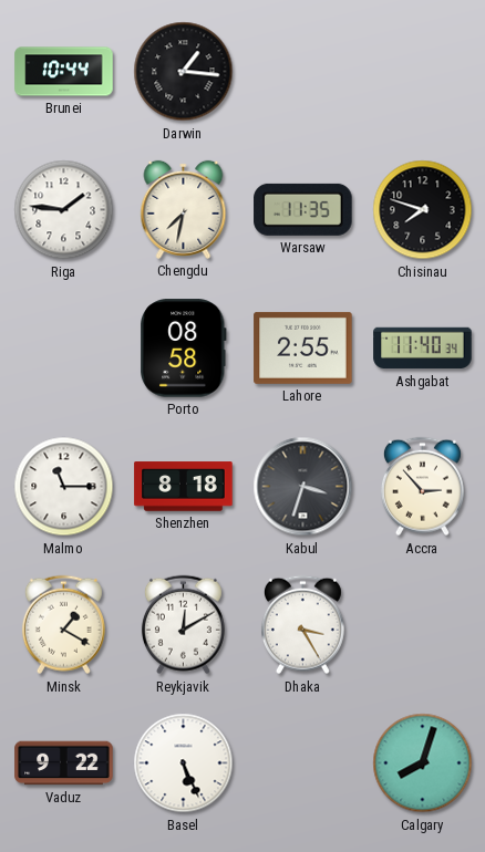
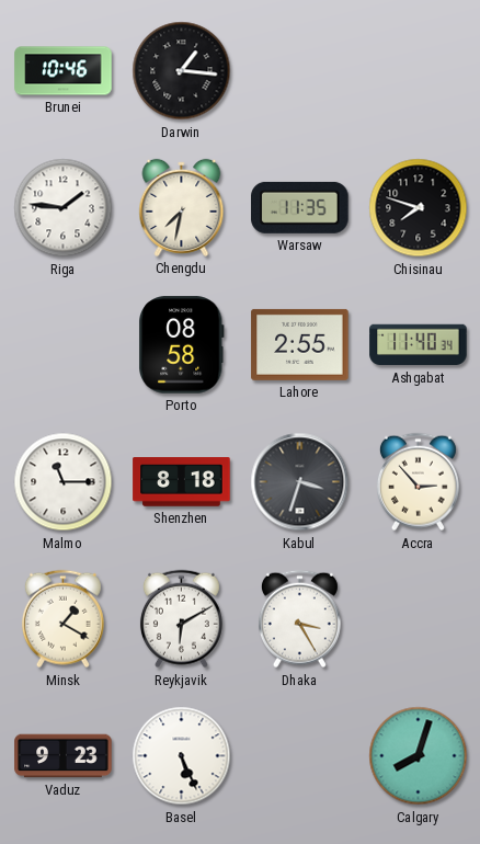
Brunei: 10:44 -> 10:46 (64, 71)
Reykjavik: 12:10 -> 6:10 (181, 619)
Vaduz: 9:22 -> 9:23 (64, 756)
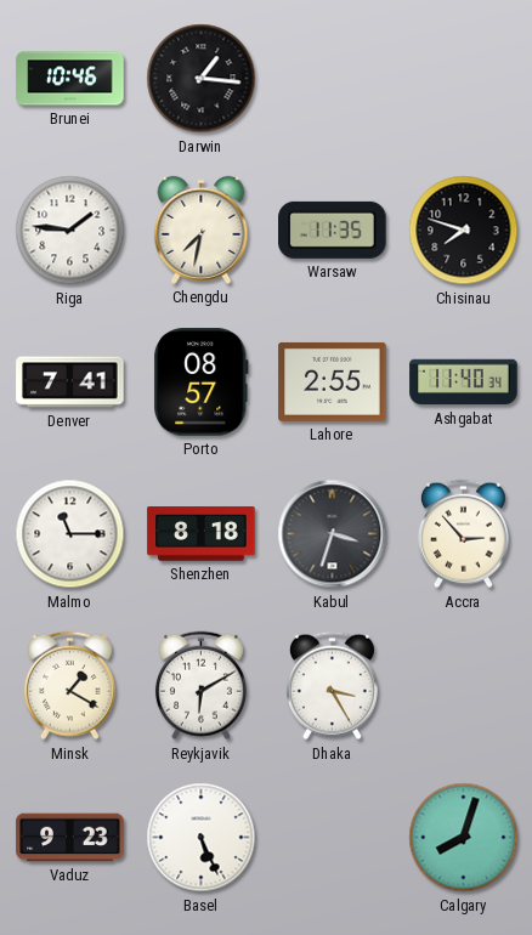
Denver: none -> 7:41 (70, 382)
Porto: 08:58 -> 08:57 (202, 382)
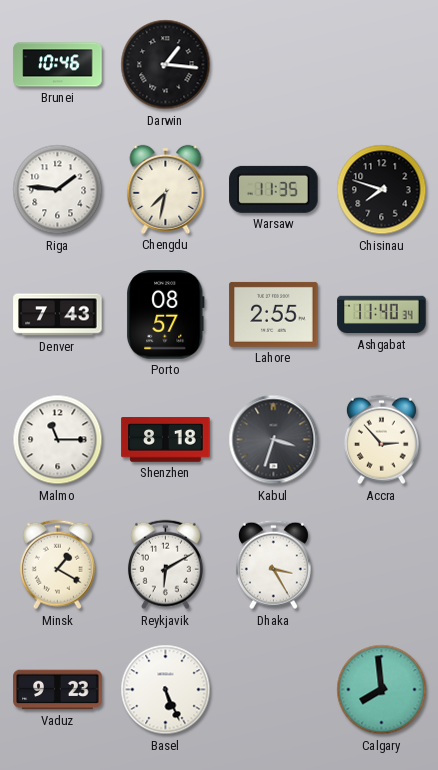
Denver: 7:41 -> 7:43 (58, 315)
Calgary: 8:03 -> 7:59 (382, 690)
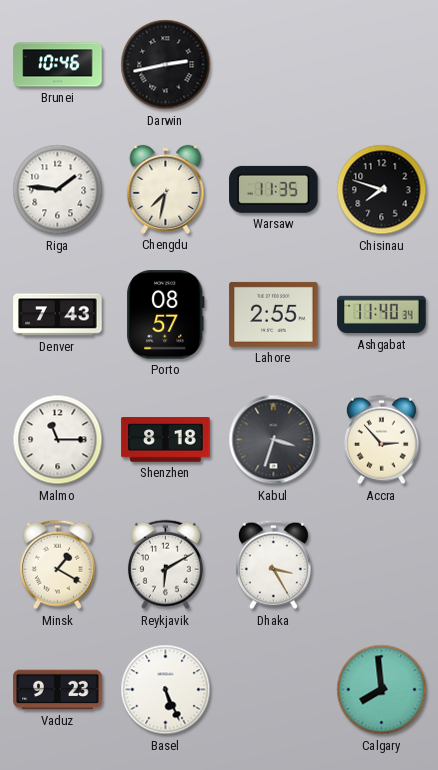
Darwin: 1:16 -> 2:43 (166, 65)
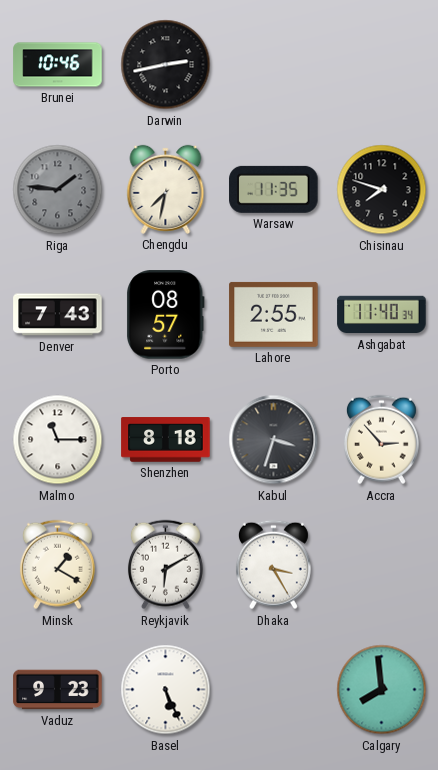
Riga dial: white -> grey (58, 190)
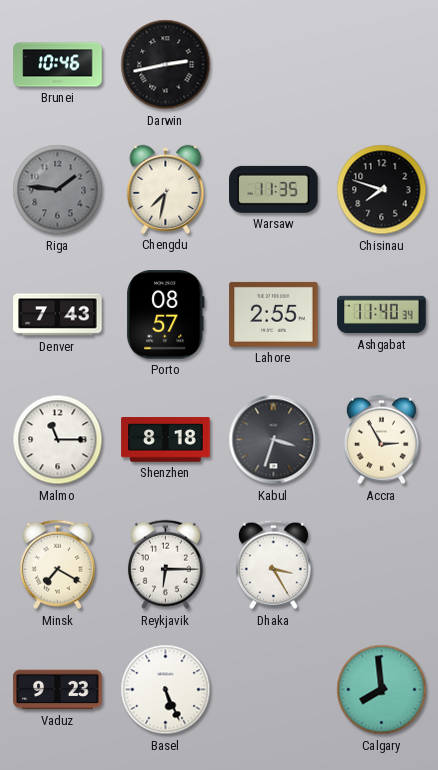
Accra: 2:53 -> 2:55 (381, 440)
Minsk: 1:20 -> 7:20 (57, 565)
Reykjavik: 6:10 -> 6:15 (165, 565)
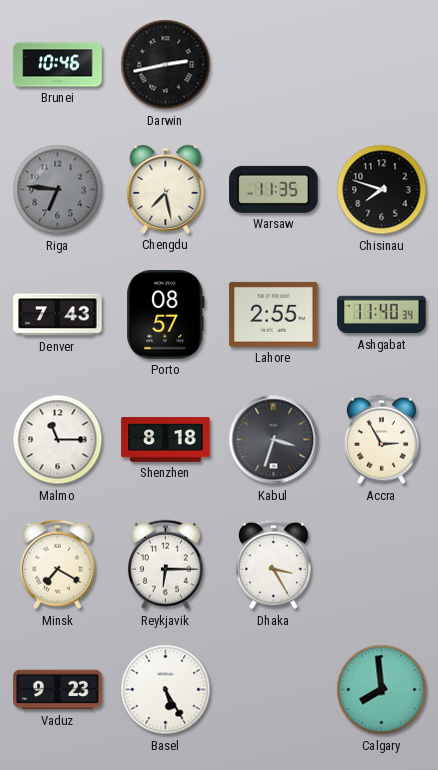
Riga: 1:46 -> 6:46 (58, 190)
Chengdu: 7:32 -> 7:28 (166, 189)
Basel: 5:26 -> 5:25 (166, 690)
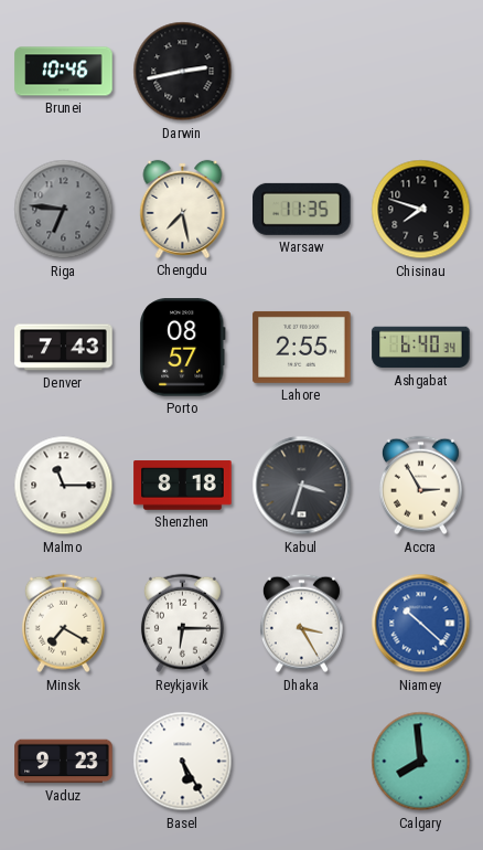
Ashgabat: 11:40 -> 6:40 (421, 348)
Niamey: none -> 10:22 (421, 624)
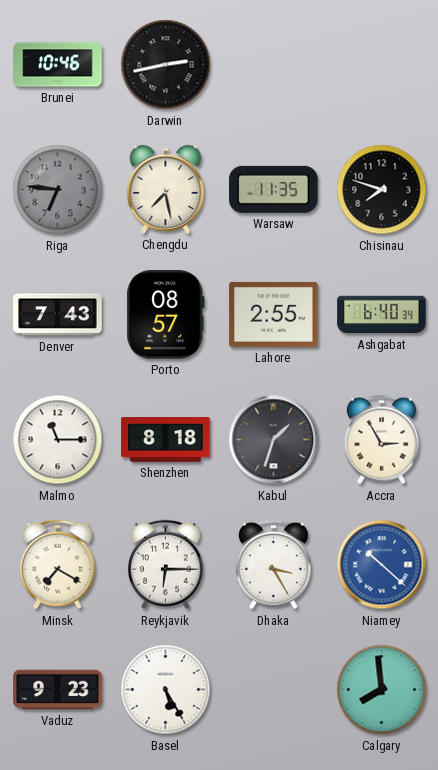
Kabul: 3:33 -> 1:33 (274, 440)
